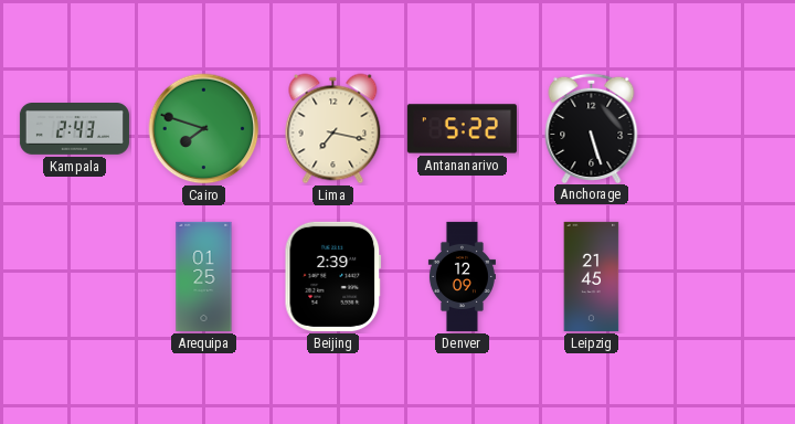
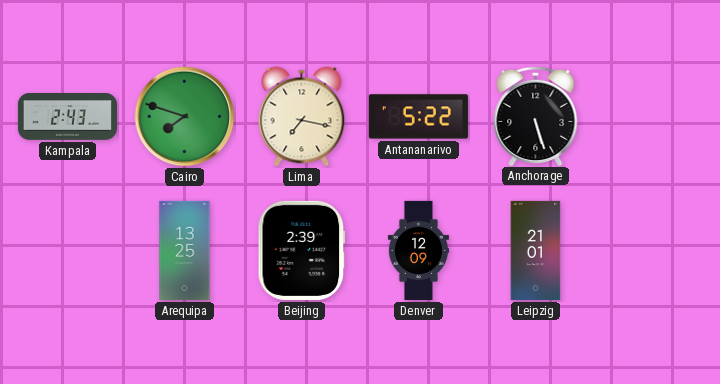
Arequipa: 01:25 -> 13:25 (185, 250)
Leipzig: 21:45 -> 21:01 (536, 250)
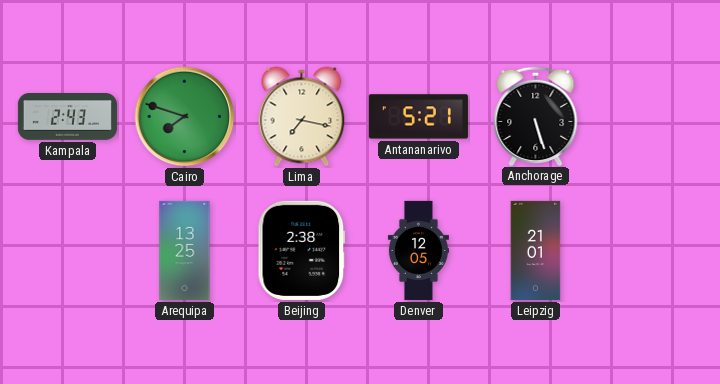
Antananarivo: 5:22 -> 5:21 (418, 117)
Beijing: 2:39 -> 2:38 (302, 250)
Denver: 12:09 -> 12:05 (418, 250)
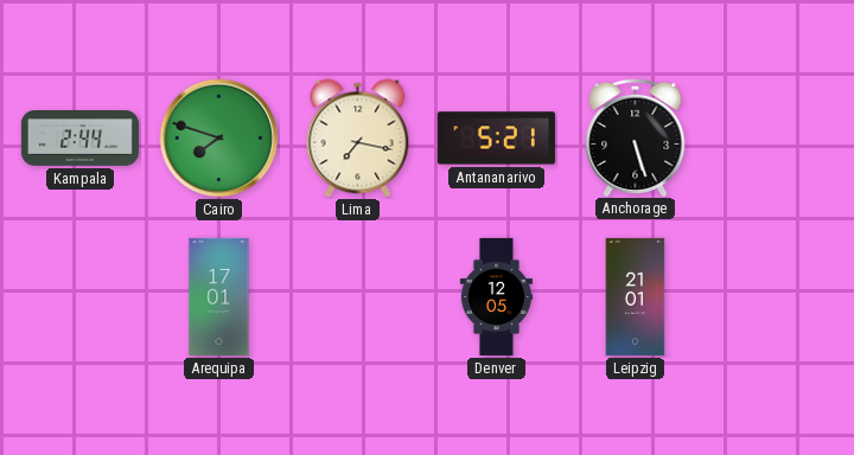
Kampala: 2:43 -> 2:44 (79, 139)
Arequipa: 13:25 -> 17:01 (219, 296)
Beijing: 2:38 -> none (302, 250)
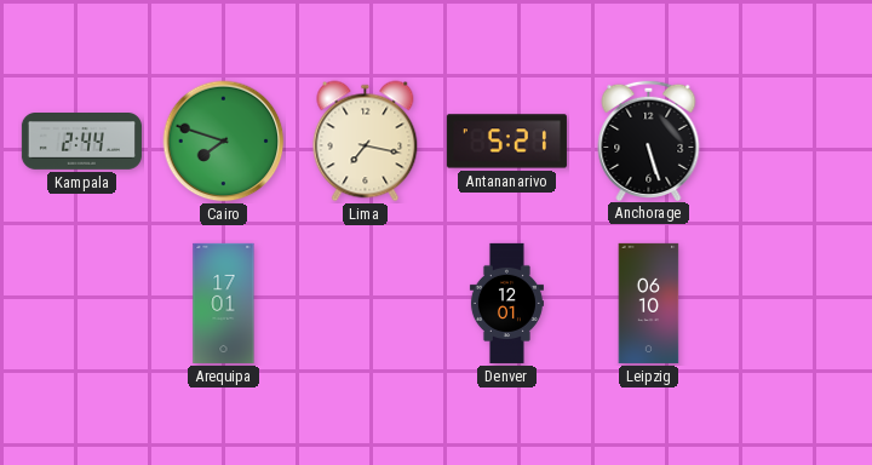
Denver: 12:05 -> 12:01 (506, 303)
Leipzig: 21:01 -> 06:10 (649, 303)
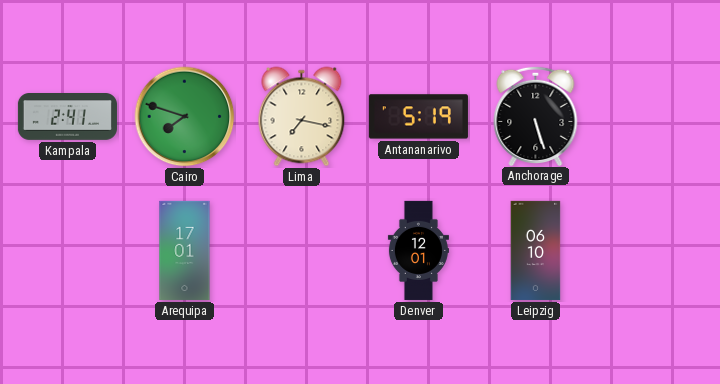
Kampala: 2:44 -> 2:41 (67, 117)
Antananarivo: 5:21 -> 5:19 (418, 117)
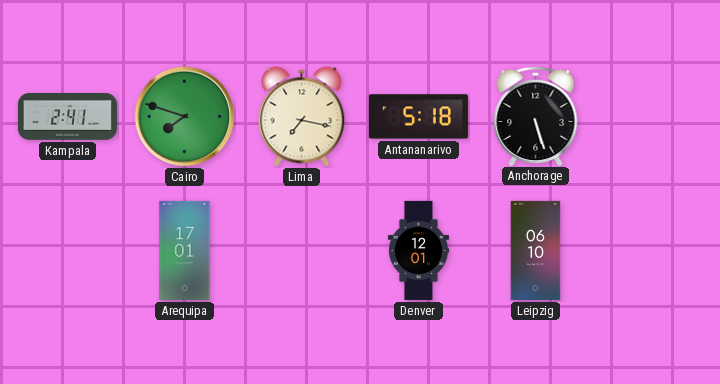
Antananarivo: 5:19 -> 5:18 (418, 117)
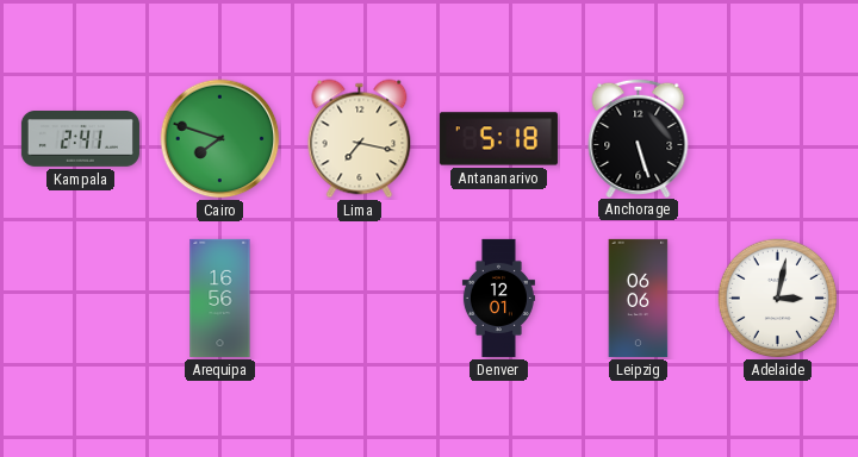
Arequipa: 17:01 -> 16:56 (220, 298)
Leipzig: 06:10 -> 06:06 (639, 298)
Adelaide: none -> 3:02 (778, 299)
